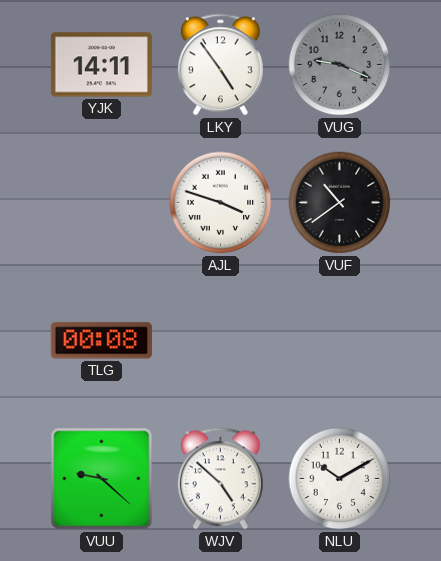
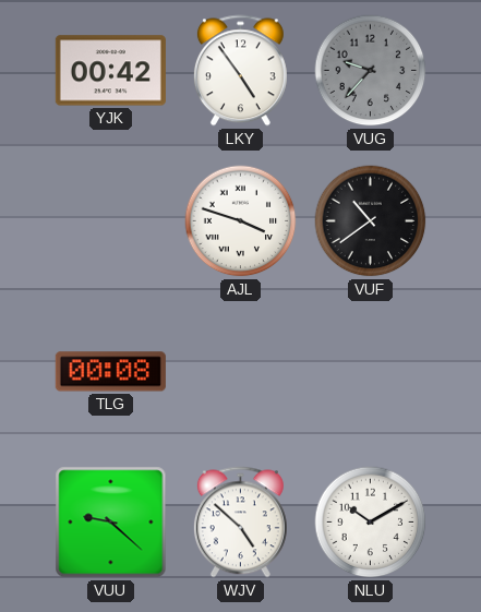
YJK: 14:11 -> 00:42 (110, 71)
VUG: 9:19 -> 9:37 (371, 71)
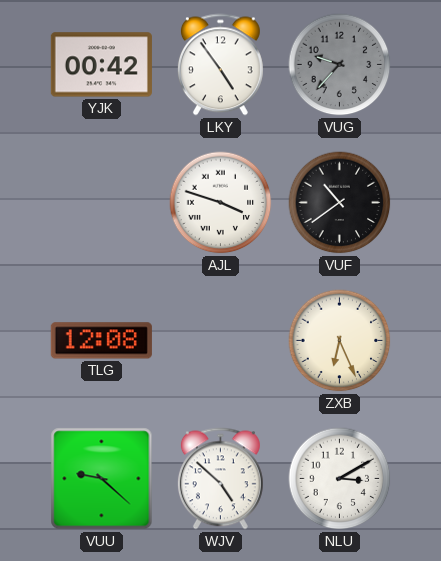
TLG: 00:08 -> 12:08 (101, 341)
ZXB: none -> 6:26 (340, 341)
NLU: 10:10 -> 3:10 (340, 479)
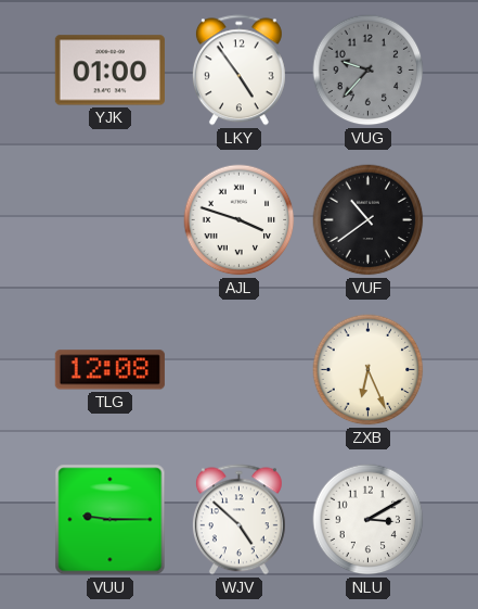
YJK: 00:42 -> 01:00 (109, 71)
VUU: 9:22 -> 9:15 (111, 520)
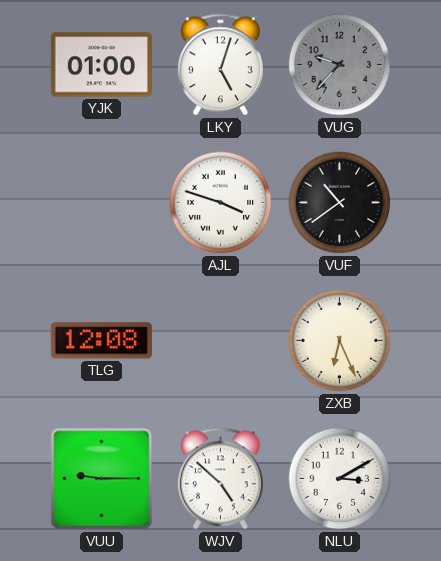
LKY: 4:54 -> 5:03 (220, 65)
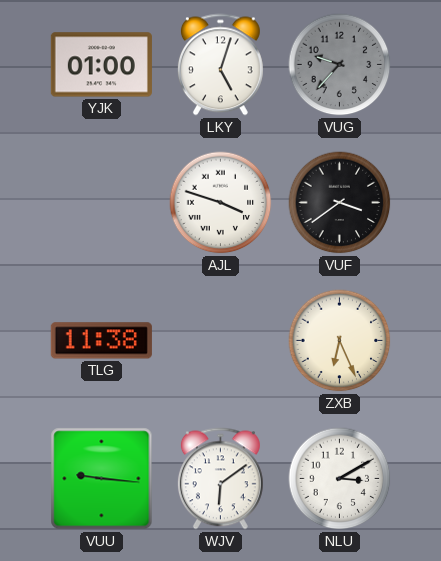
VUF: 10:39 -> 3:39 (340, 203)
TLG: 12:08 -> 11:38 (101, 341)
VUU: 9:15 -> 9:16 (102, 479)
WJV: 4:52 -> 6:09 (220, 479)
